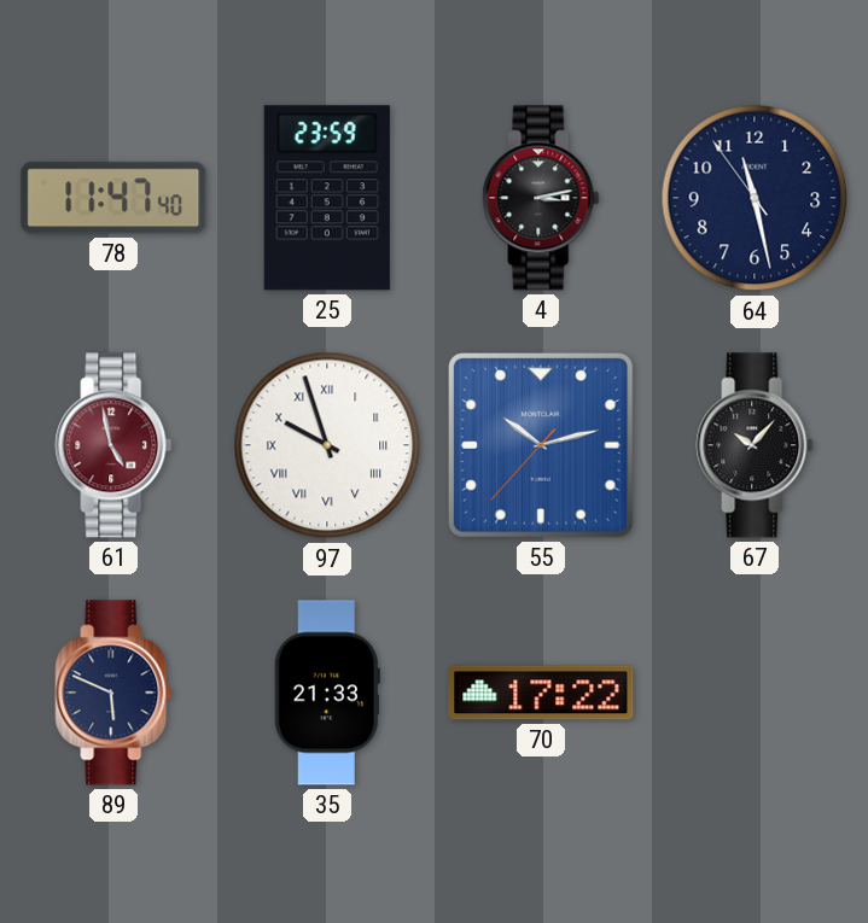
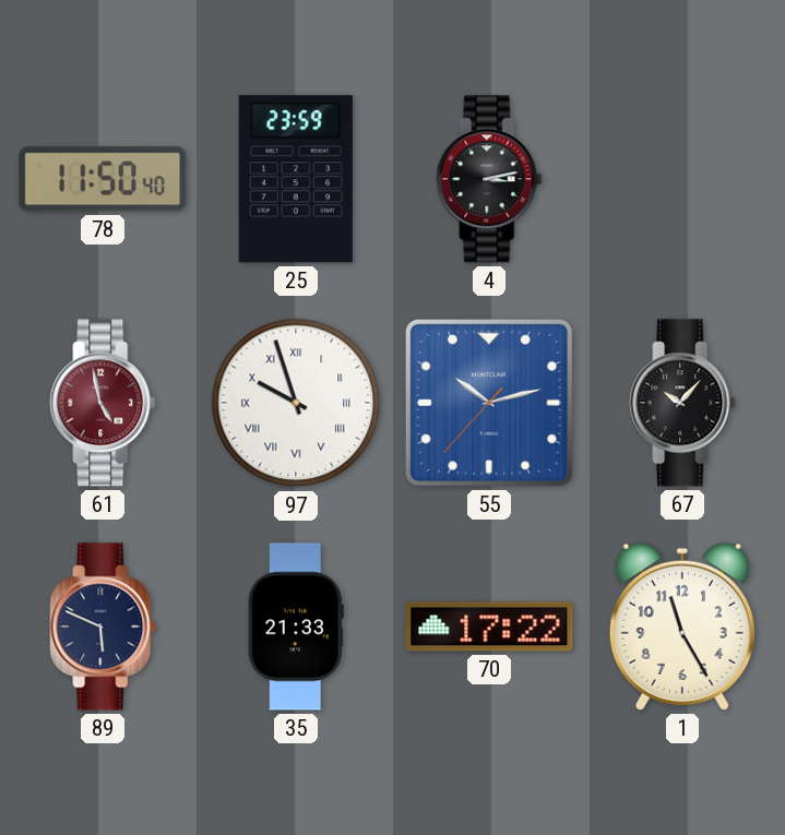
78: 11:47 -> 11:50 (103, 179)
64: 11:27 -> none (755, 198)
1: none -> 11:25 (682, 627)
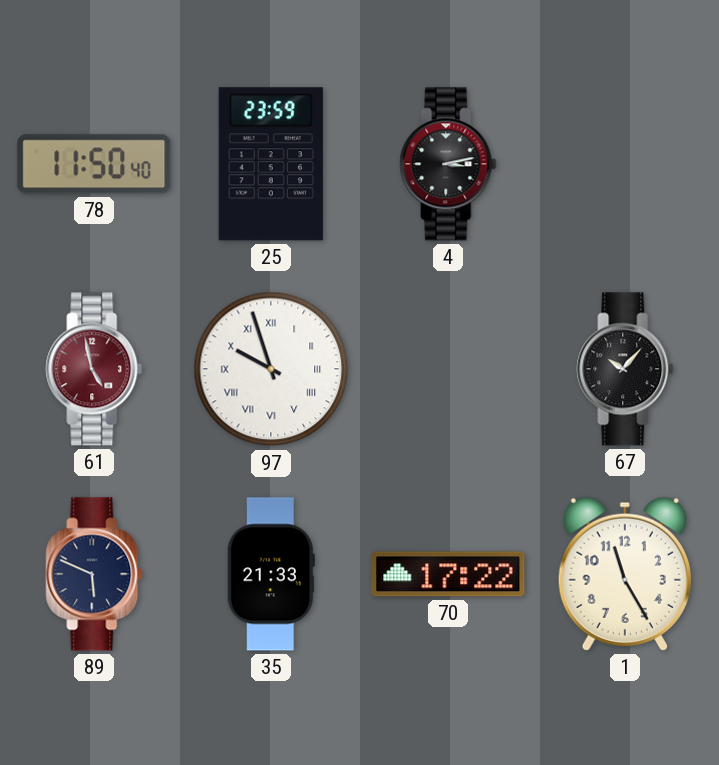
55: 10:12 -> none (489, 403)
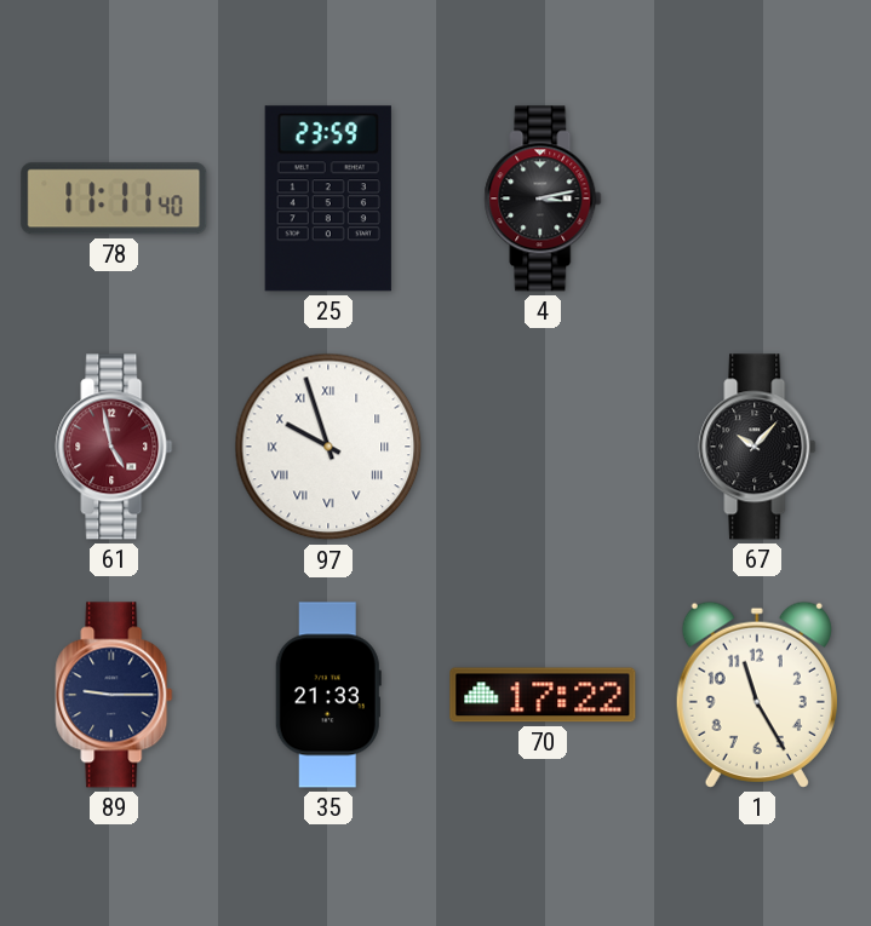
78: 11:50 -> 11:11 (114, 199)
89: 5:49 -> 9:15 (114, 695)
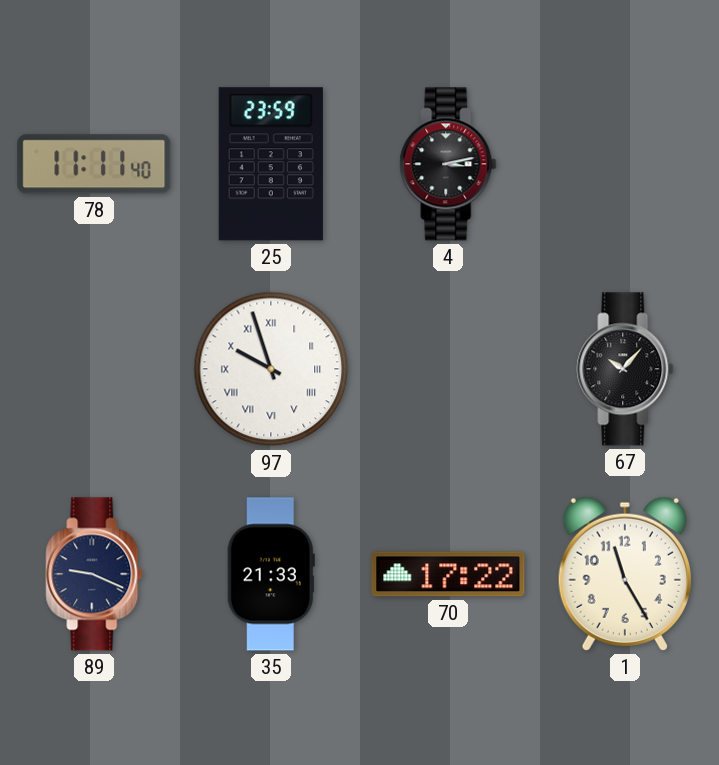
61: 4:58 -> none (114, 447)
89: 9:15 -> 9:19 (94, 574)
